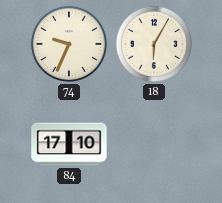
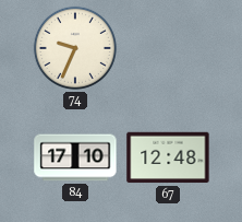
18: 6:05 -> none (154, 44)
67: none -> 12:48 (168, 157)
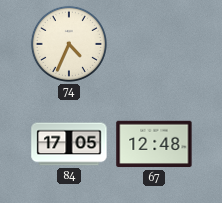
74: 9:34 -> 4:34 (69, 44)
84: 17:10 -> 17:05 (69, 144)
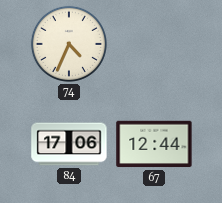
84: 17:05 -> 17:06 (69, 144)
67: 12:48 -> 12:44 (154, 144)
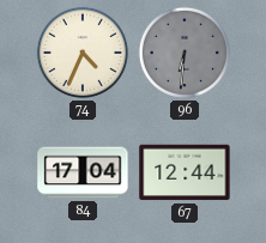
96: none -> 6:31 (185, 53)
84: 17:06 -> 17:04 (83, 172)
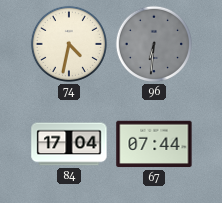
74: 4:34 -> 4:32 (69, 44)
67: 12:44 -> 07:44 (154, 144)
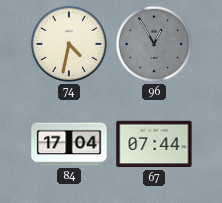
96: 6:31 -> 12:55 (154, 44)
